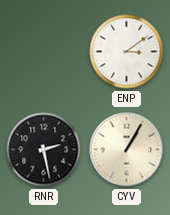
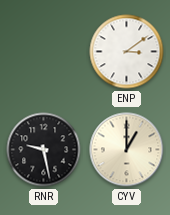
RNR: 2:28 -> 9:28 (44, 150)
CYV: 1:05 -> 1:00 (127, 150)
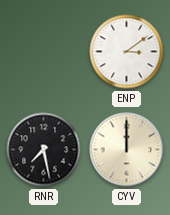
RNR: 9:28 -> 7:28 (44, 150)
CYV: 1:00 -> 12:00 (127, 150)
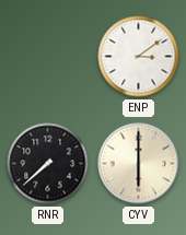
RNR: 7:28 -> 7:38 (48, 164)
CYV: 12:00 -> 6:00 (139, 164)
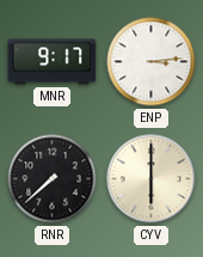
MNR: none -> 9:17 (53, 62)
ENP: 3:09 -> 3:14 (152, 62)
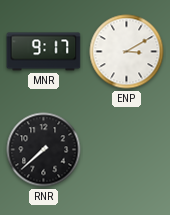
ENP: 3:14 -> 3:10 (127, 52)
CYV: 6:00 -> none (152, 179)
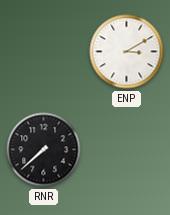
MNR: 9:17 -> none (44, 52)
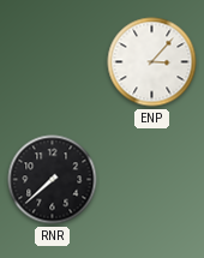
ENP: 3:10 -> 3:07 (152, 62)
